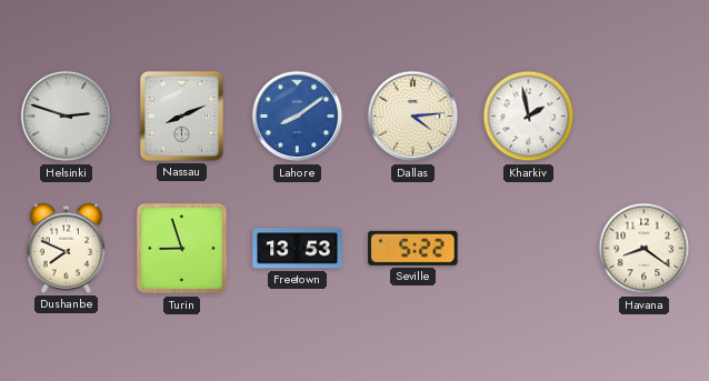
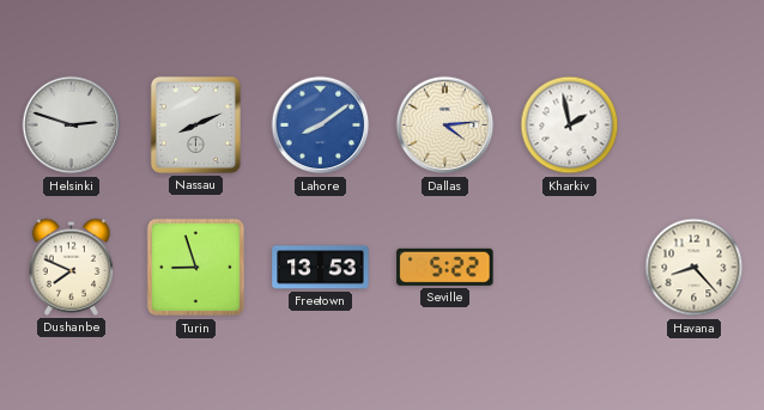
Havana: 8:21 -> 8:23 (695, 268)
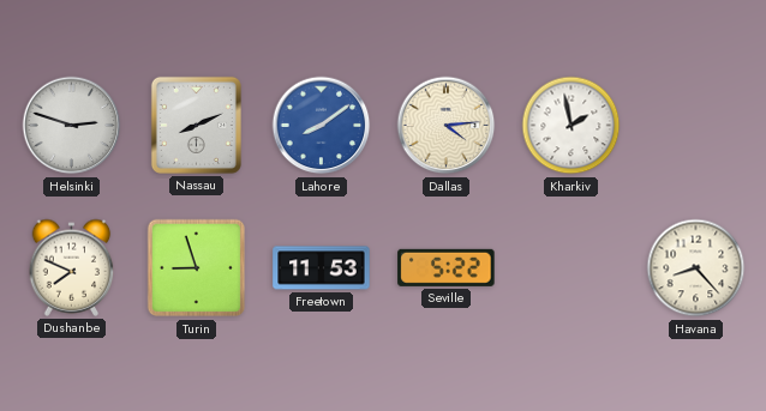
Freetown: 13:53 -> 11:53 (322, 268)
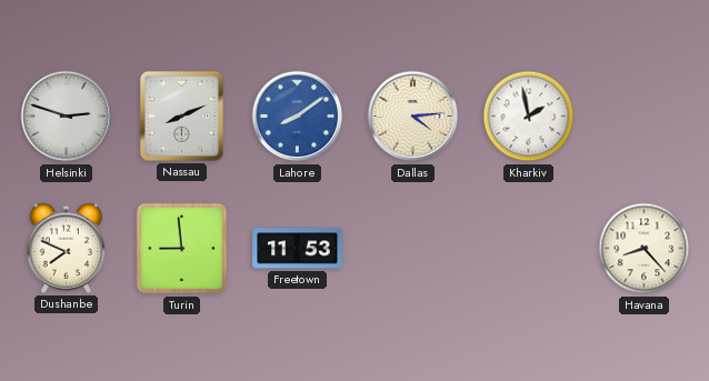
Turin: 8:57 -> 8:59 (182, 249)
Seville: 5:22 -> none (447, 267)
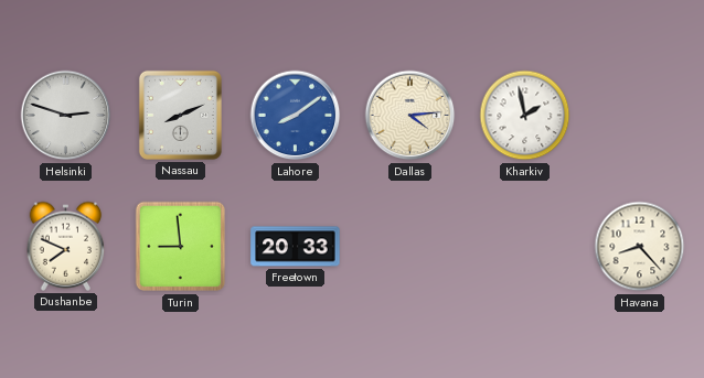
Freetown: 11:53 -> 20:33 (296, 247)
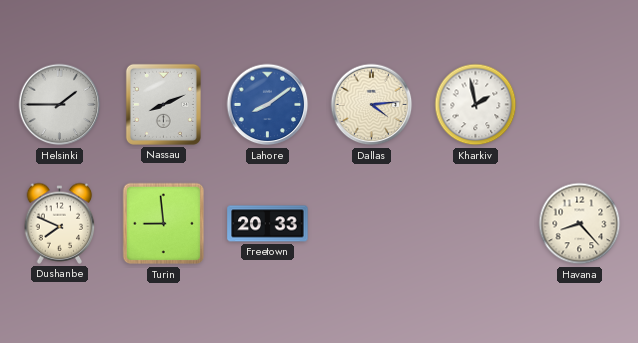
Helsinki: 2:48 -> 1:45 (60, 105)
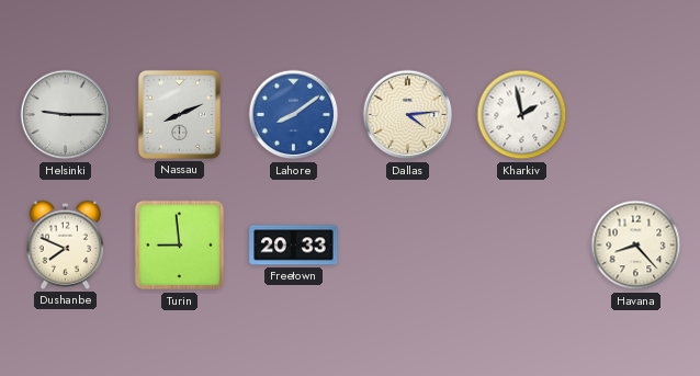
Helsinki: 1:45 -> 9:15 (66, 115)
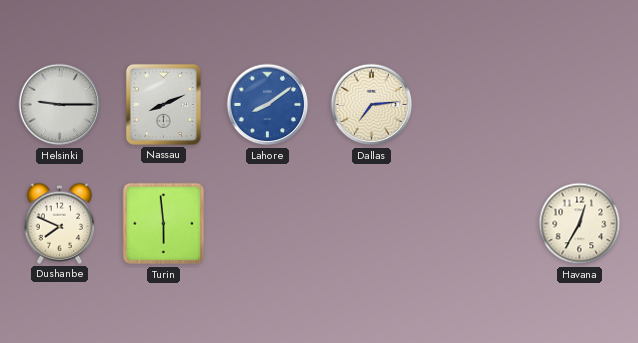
Dallas: 4:14 -> 7:14 (372, 105)
Kharkiv: 1:58 -> none (522, 115)
Turin: 8:59 -> 5:59 (164, 224)
Freetown: 20:33 -> none (294, 246)
Havana: 8:23 -> 12:35 (580, 224)
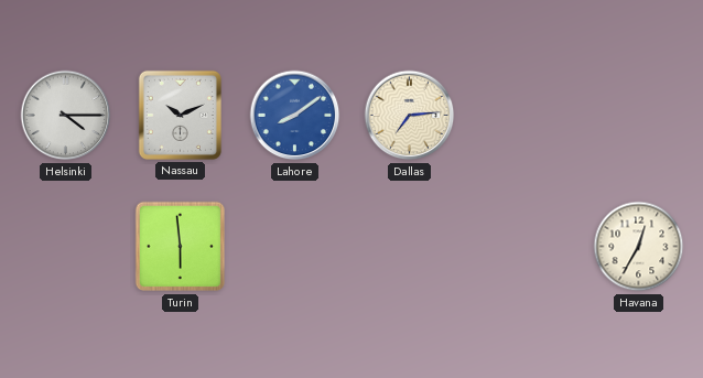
Helsinki: 9:15 -> 4:15 (66, 116)
Nassau: 8:11 -> 10:11 (180, 115)
Dushanbe: 7:49 -> none (60, 223)
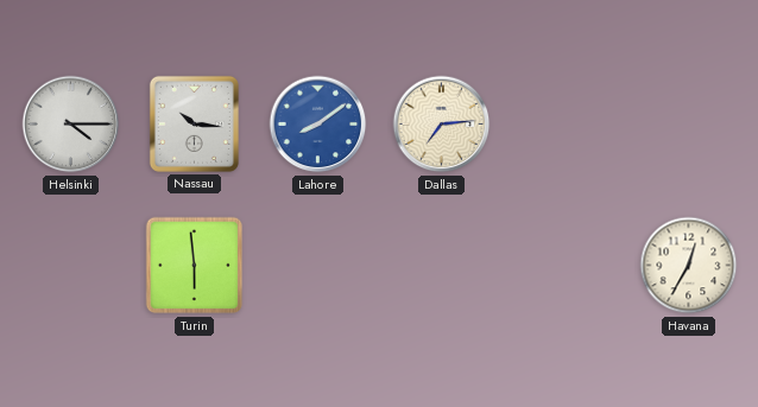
Nassau: 10:11 -> 10:16 (194, 123)
